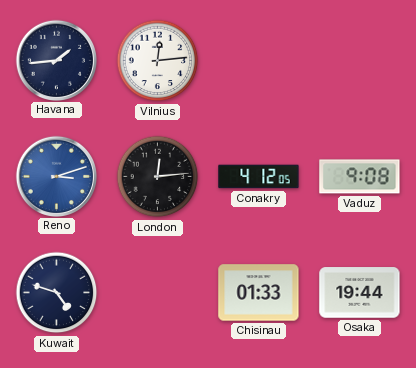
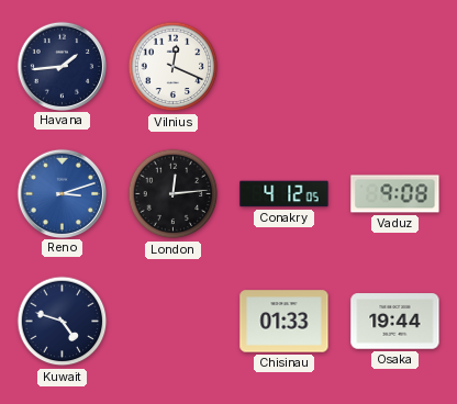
Vilnius: 12:14 -> 12:19 (174, 67)
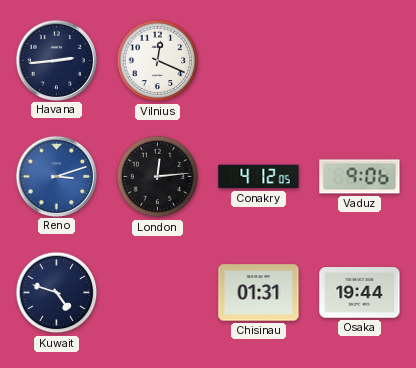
Havana: 1:44 -> 2:44 (56, 60)
Vaduz: 9:08 -> 9:06 (360, 177)
Chisinau: 01:33 -> 01:31 (259, 293)
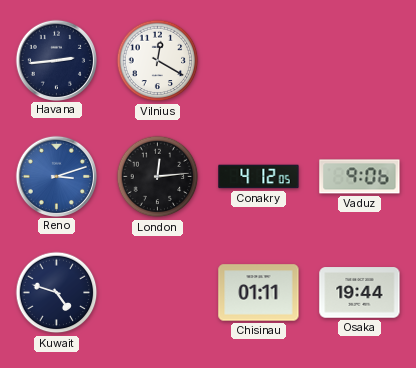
Vilnius: 12:19 -> 12:20 (158, 61)
Chisinau: 01:31 -> 01:11 (259, 293)
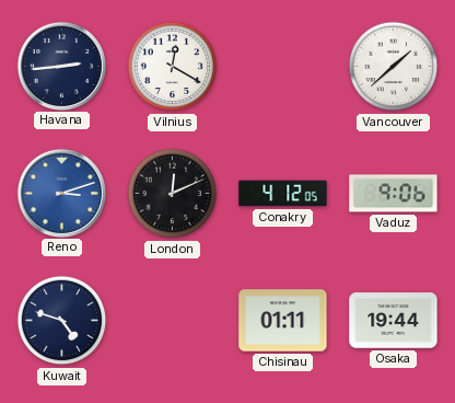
Vancouver: none -> 1:38 (394, 67)
London: 12:14 -> 12:11 (173, 194)
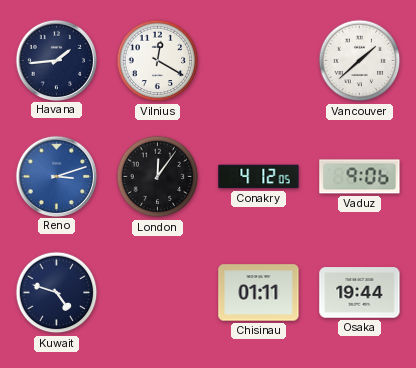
Havana: 2:44 -> 1:44 (56, 60)
London: 12:11 -> 12:06 (158, 177)
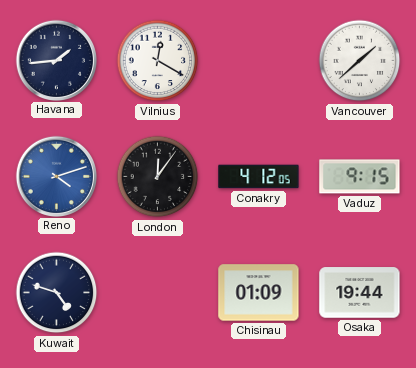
Reno: 3:12 -> 4:12 (56, 176)
Vaduz: 9:06 -> 9:15 (360, 177)
Chisinau: 01:11 -> 01:09 (259, 293)
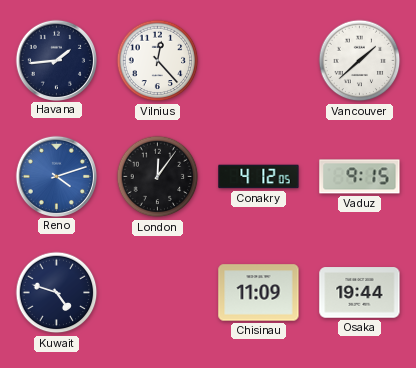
Vilnius: 12:20 -> 12:23 (158, 61)
Chisinau: 01:09 -> 11:09 (259, 293)
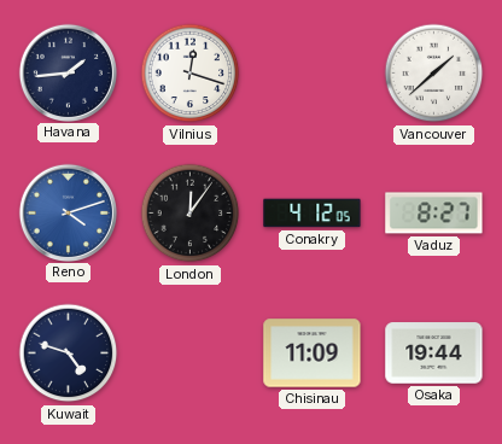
Vilnius: 12:23 -> 12:18 (191, 74)
Vaduz: 9:15 -> 8:27 (434, 214)
